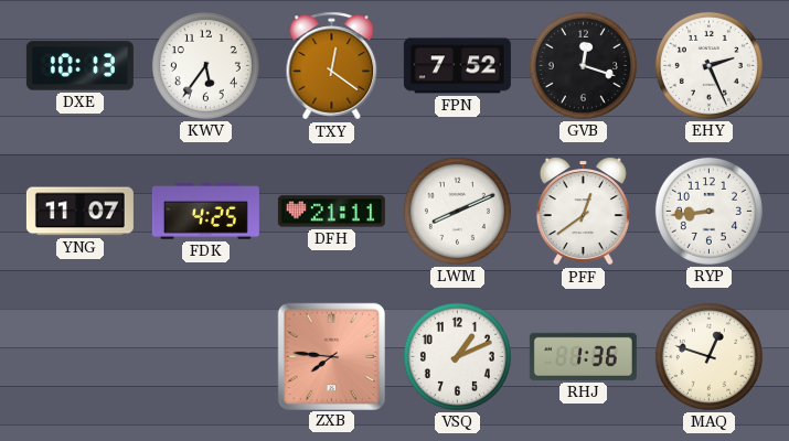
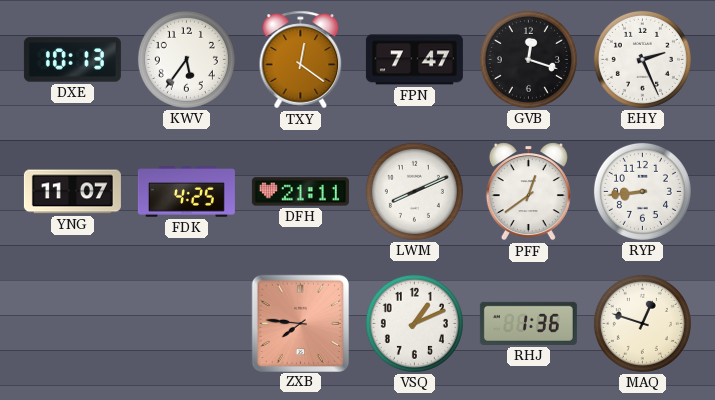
FPN: 7:52 -> 7:47 (414, 60)
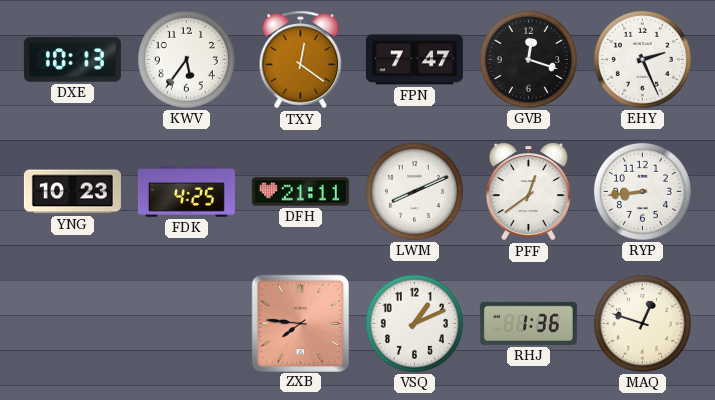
YNG: 11:07 -> 10:23 (72, 192)
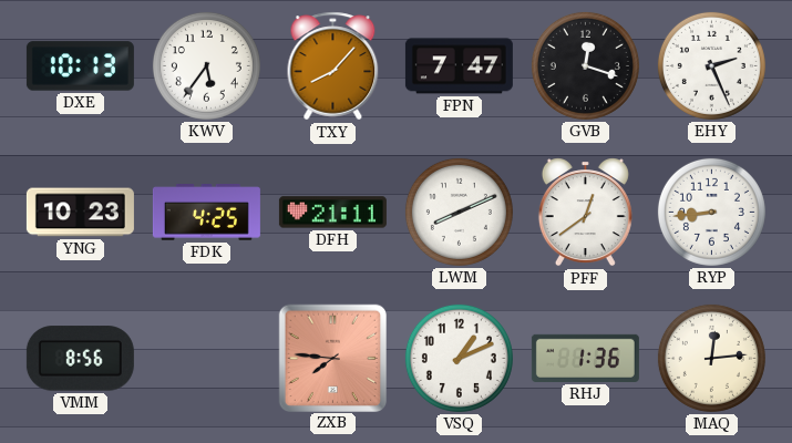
TXY: 12:21 -> 8:07 (333, 66)
VMM: none -> 8:56 (80, 359)
MAQ: 12:48 -> 12:14 (711, 358)
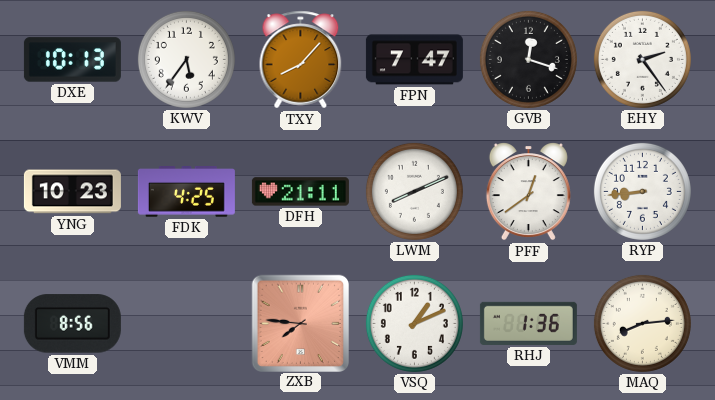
EHY: 2:26 -> 2:24 (642, 59)
MAQ: 12:14 -> 8:14 (642, 323)
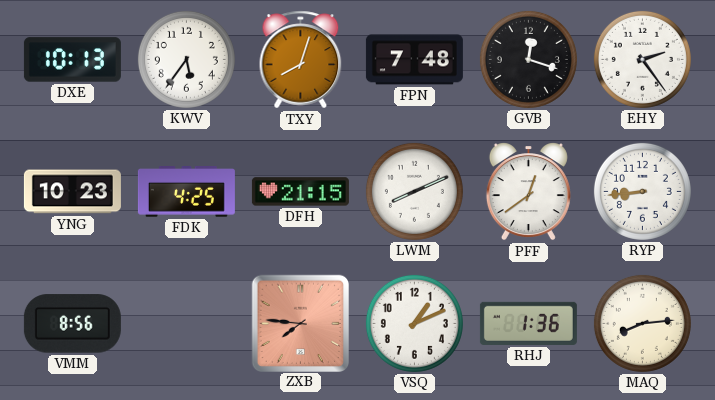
TXY: 8:07 -> 8:03 (301, 60)
FPN: 7:47 -> 7:48 (414, 60)
DFH: 21:11 -> 21:15 (300, 192)
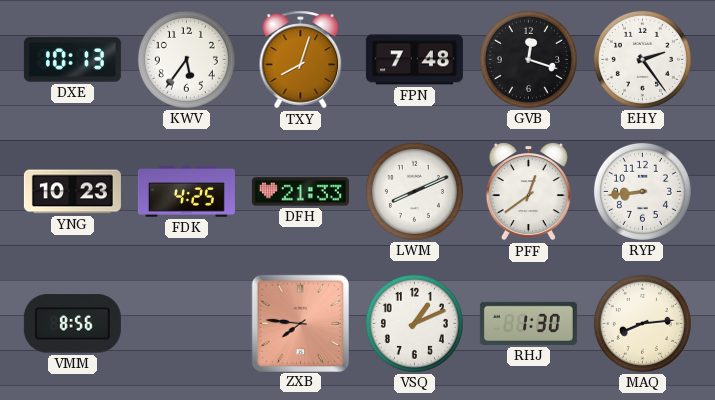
DFH: 21:15 -> 21:33 (300, 192)
RHJ: 1:36 -> 1:30 (528, 323)
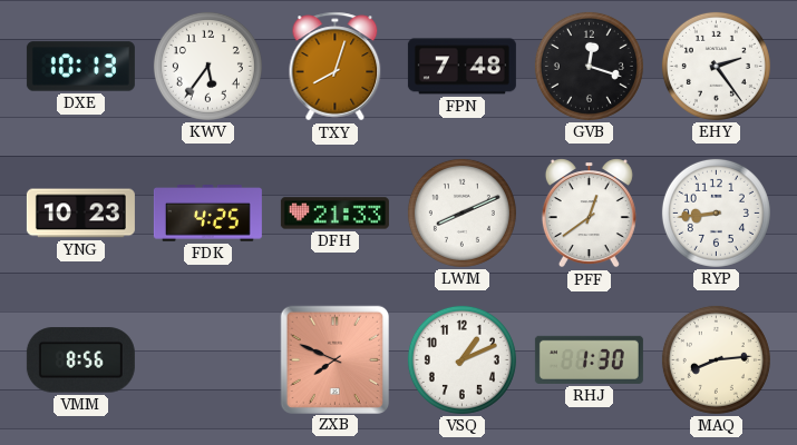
ZXB: 7:46 -> 7:49 (334, 359)
